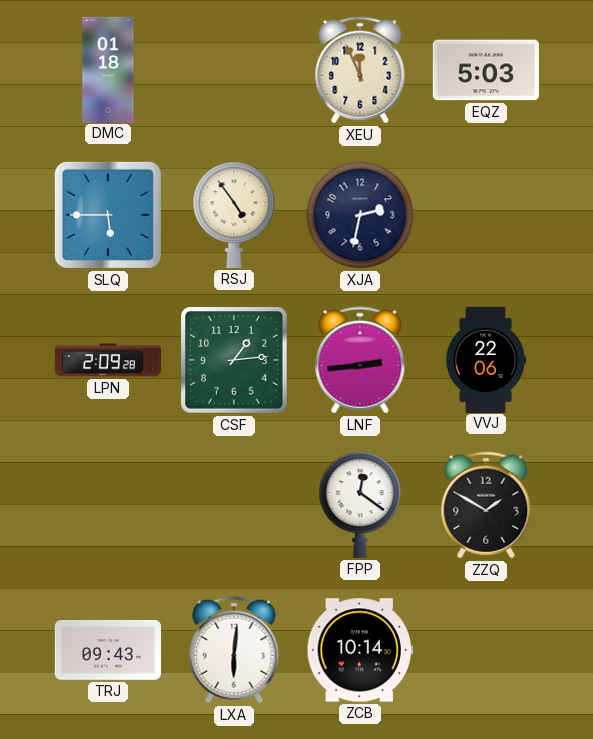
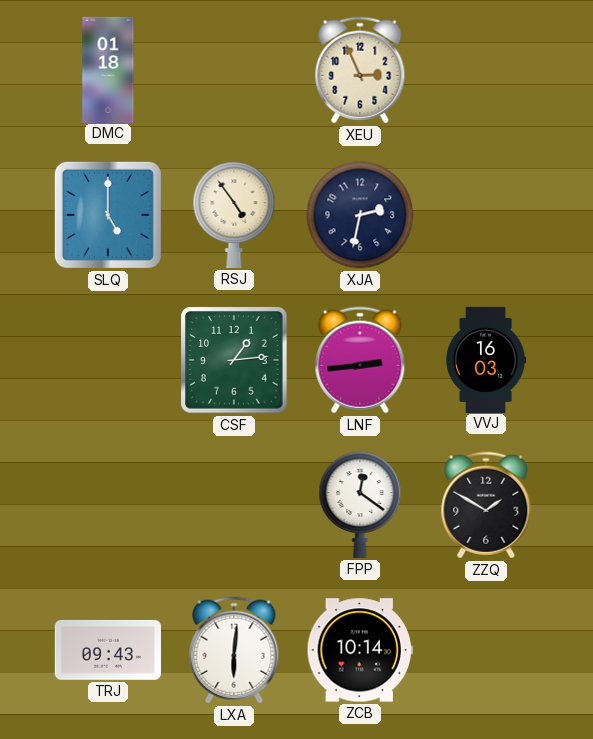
XEU: 11:56 -> 2:56 (360, 70)
EQZ: 5:03 -> none (486, 70)
SLQ: 5:45 -> 5:00 (108, 215)
LPN: 2:09 -> none (107, 360)
VVJ: 22:06 -> 16:03 (486, 359)
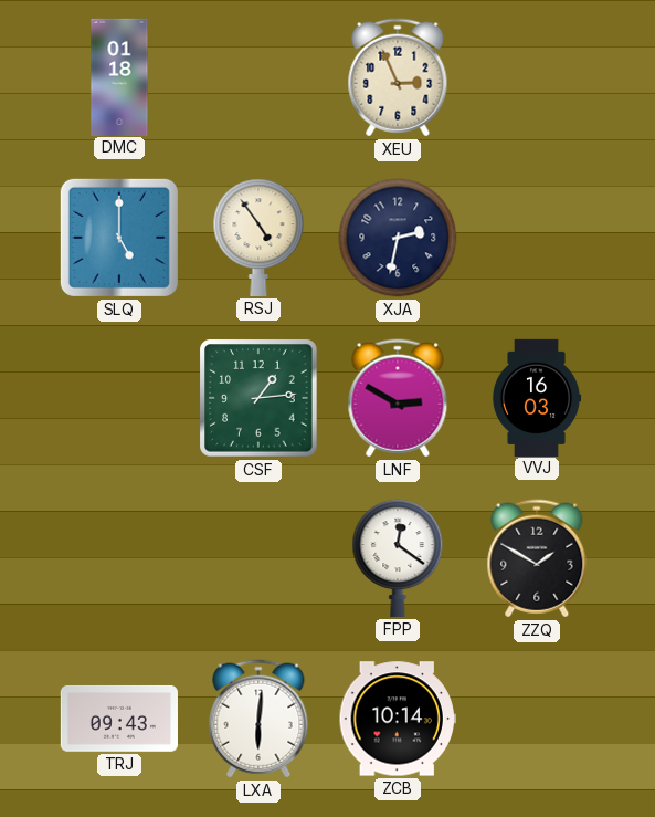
LNF: 2:44 -> 2:50 (398, 398)
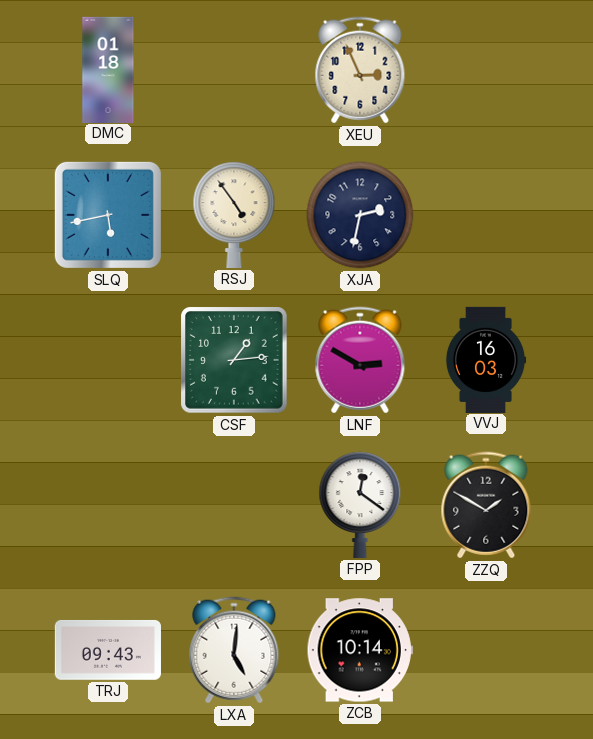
SLQ: 5:00 -> 5:43 (108, 215)
LXA: 6:01 -> 5:01 (234, 650)
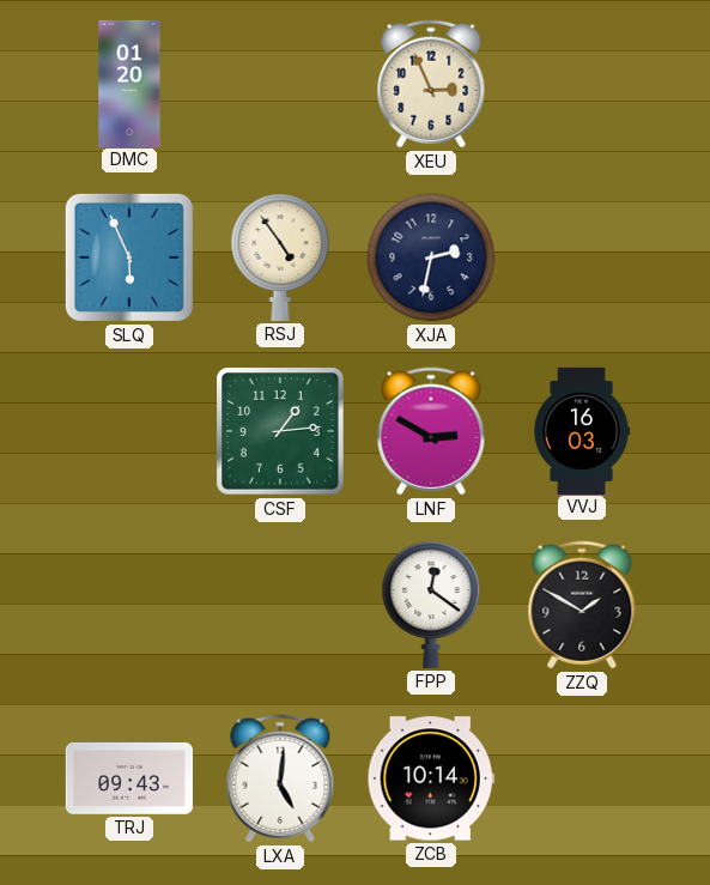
DMC: 01:18 -> 01:20 (129, 83)
SLQ: 5:43 -> 5:56 (129, 257)
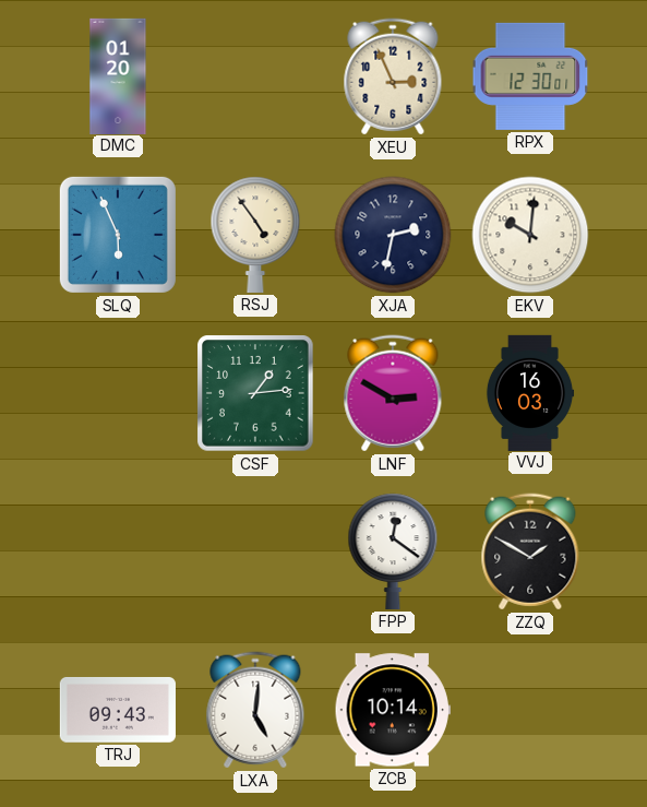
RPX: none -> 12:30 (530, 76)
EKV: none -> 10:01 (530, 235)
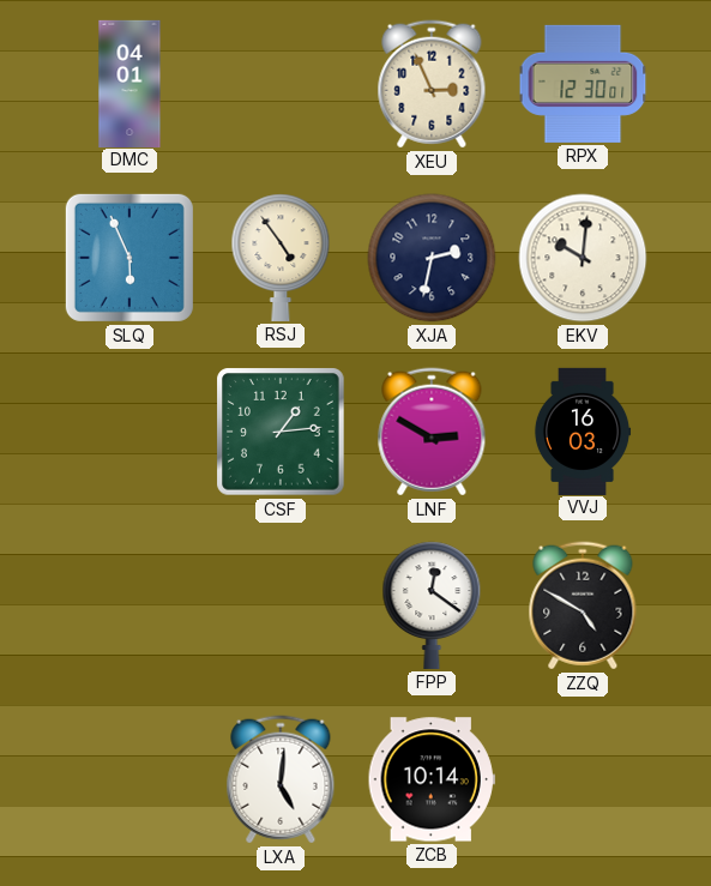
DMC: 01:20 -> 04:01 (129, 83)
ZZQ: 1:50 -> 4:50 (583, 605)
TRJ: 09:43 -> none (118, 710)
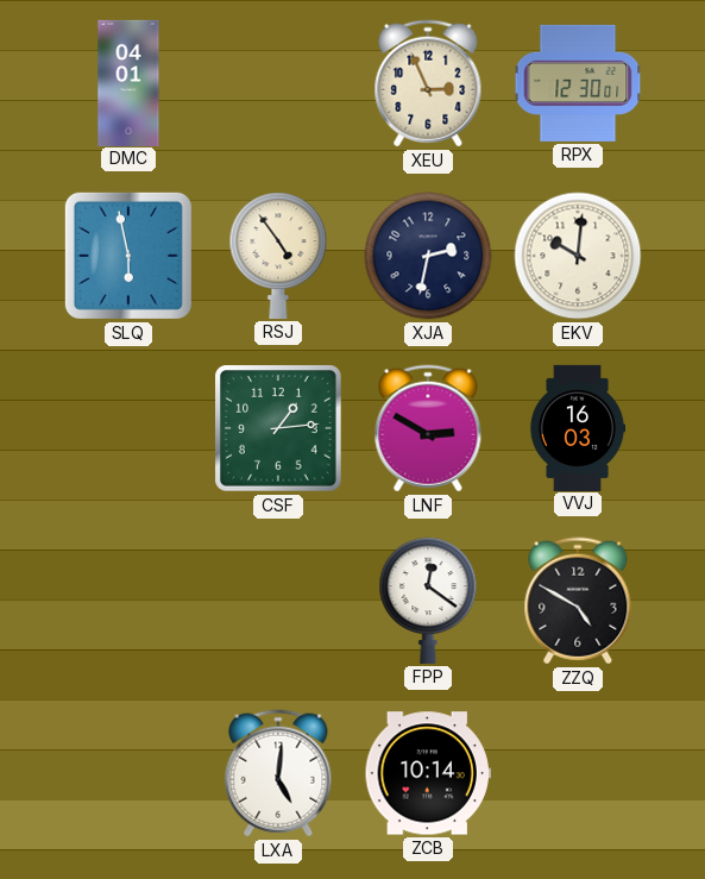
SLQ: 5:56 -> 5:58 (128, 256)
